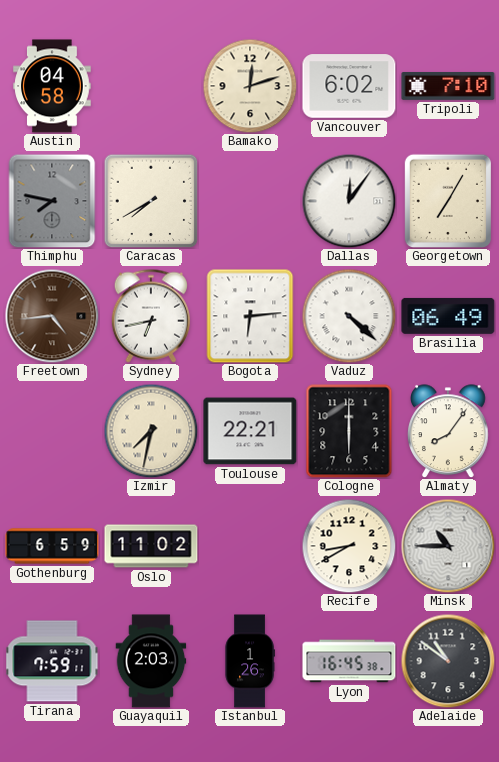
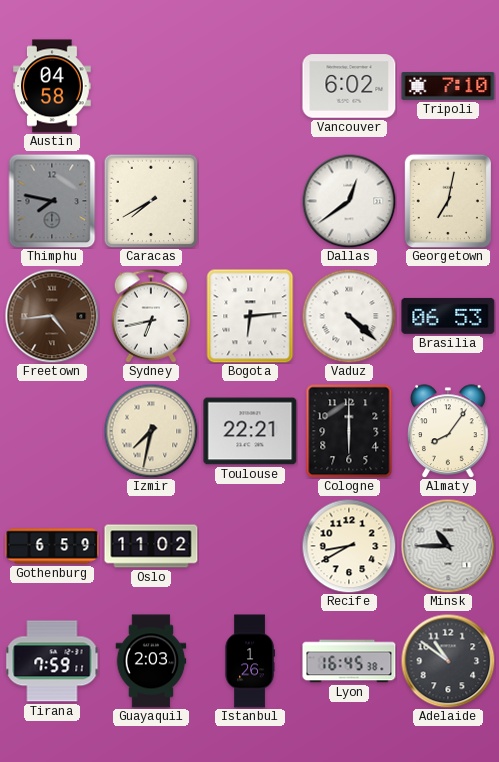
Bamako: 12:12 -> none (250, 86)
Dallas: 12:06 -> 12:39 (349, 201)
Georgetown: 7:05 -> 7:02 (447, 201)
Brasilia: 06:49 -> 06:53 (448, 316)
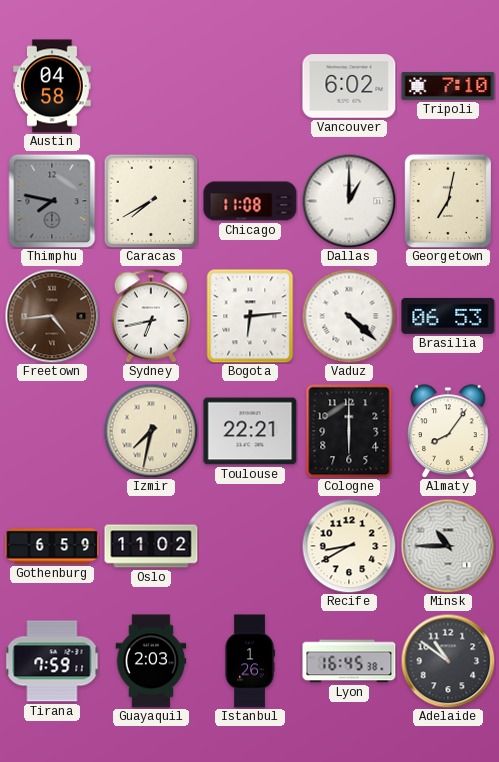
Chicago: none -> 11:08 (250, 201)
Dallas: 12:39 -> 1:00 (349, 201)
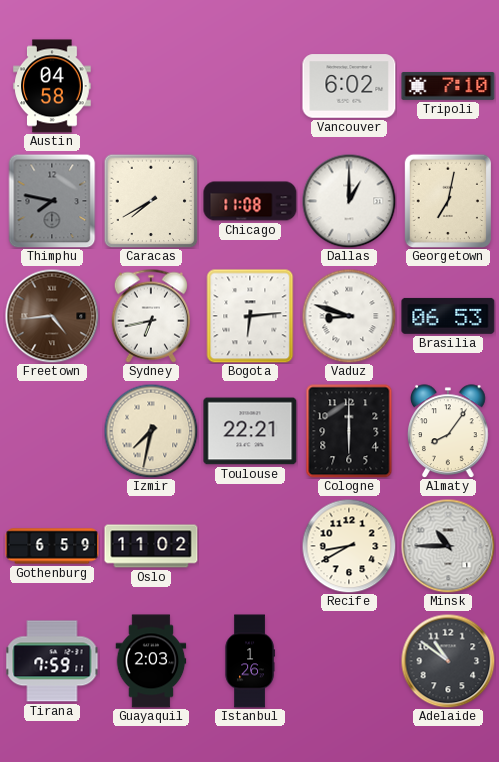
Vaduz: 4:22 -> 8:48 (349, 316)
Lyon: 16:45 -> none (349, 661)
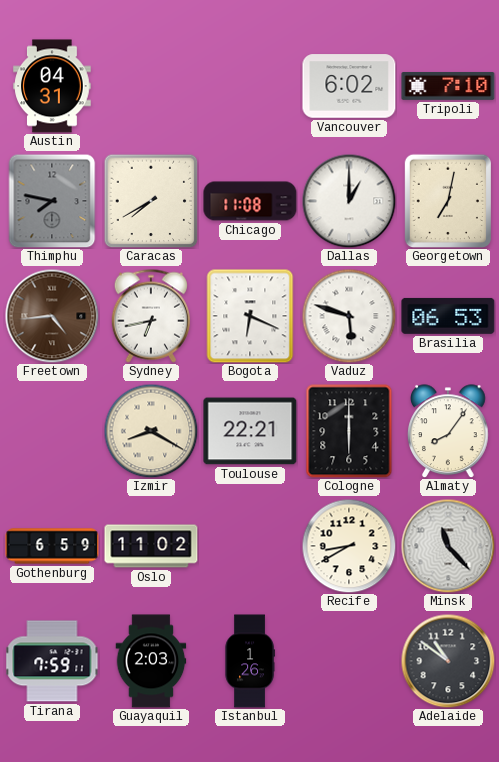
Austin: 04:58 -> 04:31 (52, 86)
Bogota: 6:14 -> 6:19 (250, 316)
Vaduz: 8:48 -> 5:48 (349, 316)
Izmir: 7:32 -> 8:20 (151, 431)
Minsk: 10:45 -> 11:23 (448, 546)
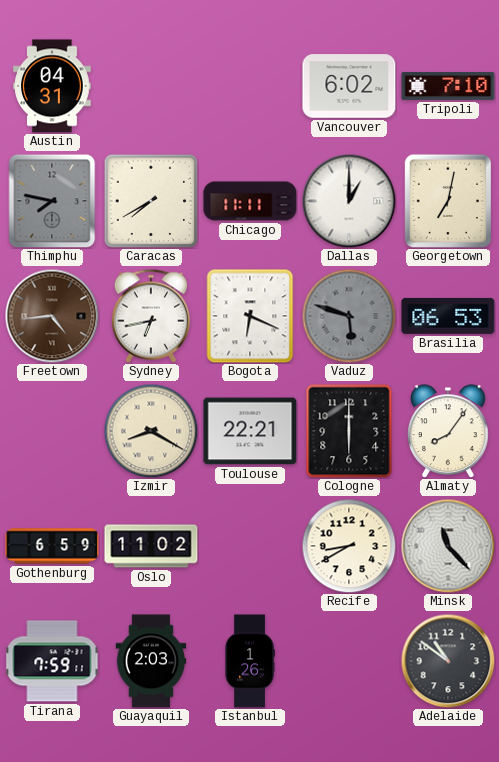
Chicago: 11:08 -> 11:11 (250, 201)
Vaduz dial: white -> grey (349, 316)
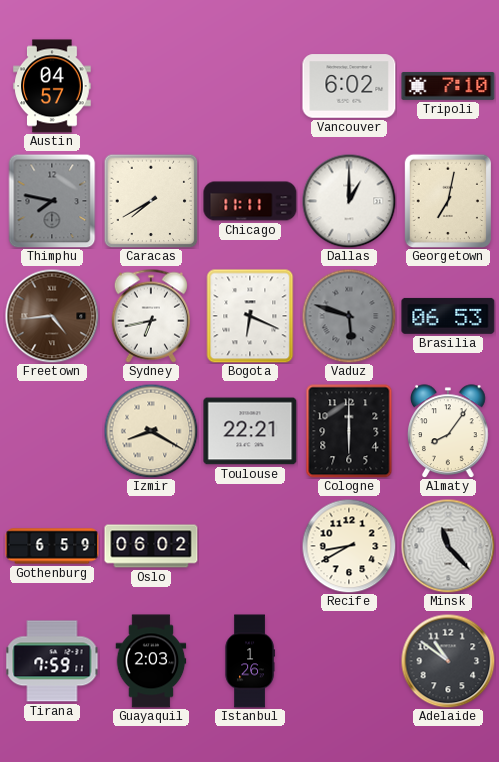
Austin: 04:31 -> 04:57 (52, 86)
Oslo: 11:02 -> 06:02 (151, 546)
